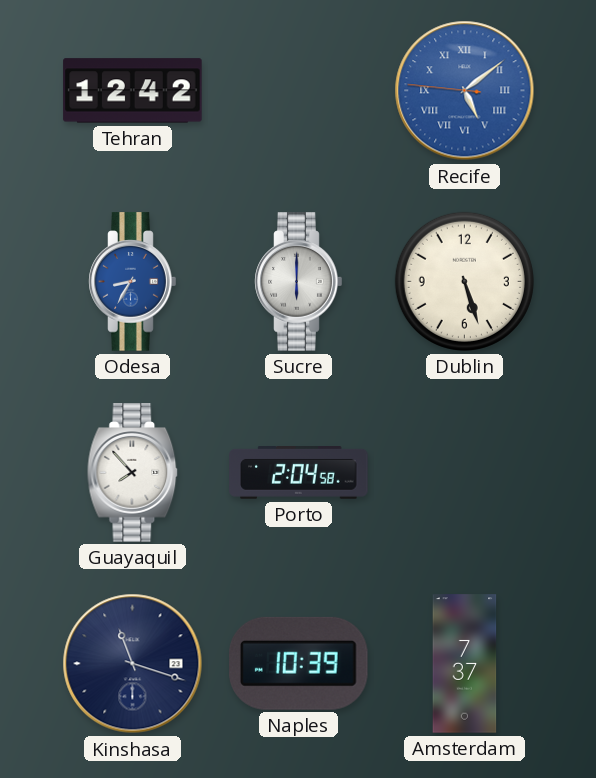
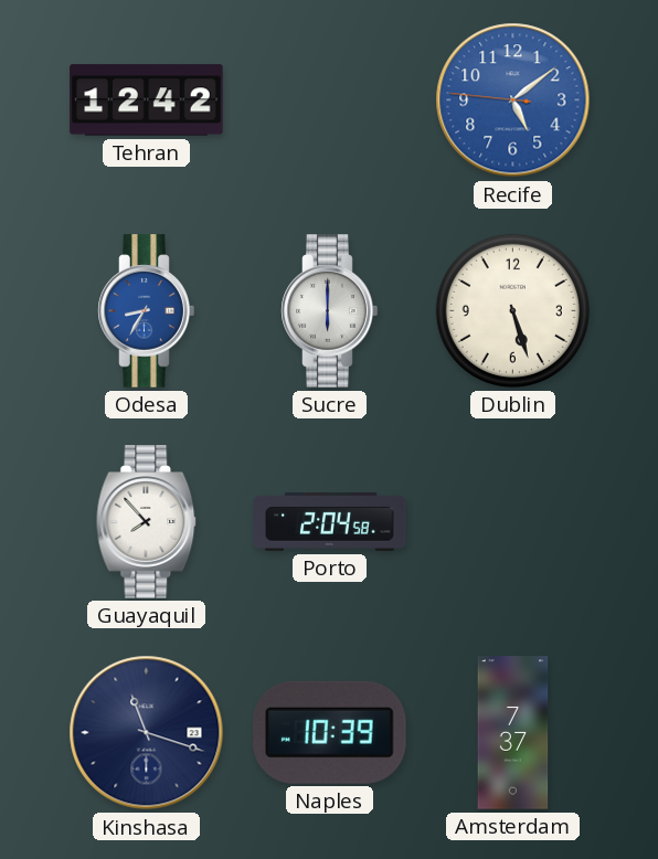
Recife numerals: Roman -> Arabic (513, 100)
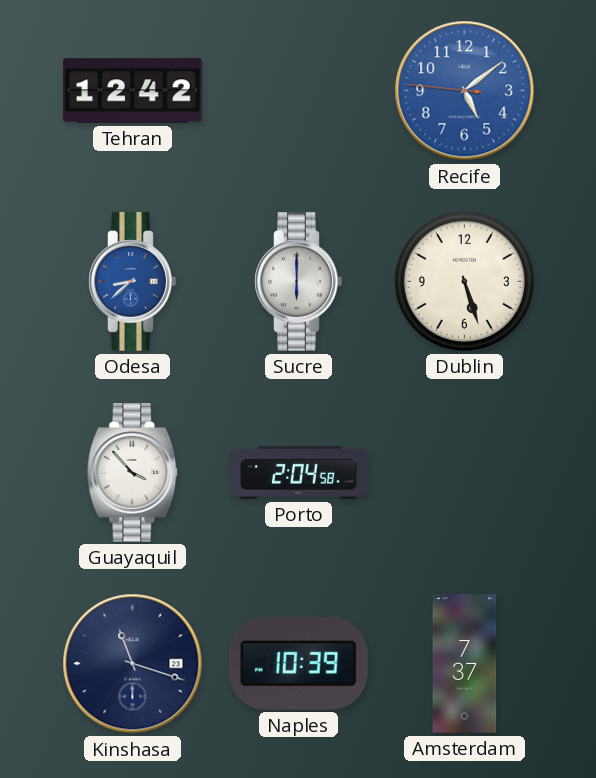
Odesa: 8:35 -> 8:38 (133, 282)
Guayaquil: 7:53 -> 3:53 (133, 473)
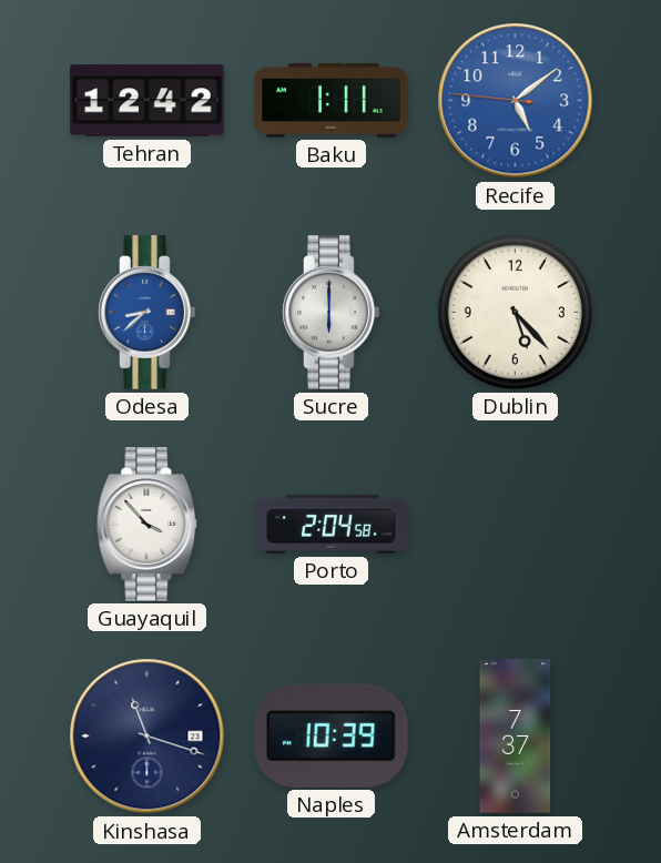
Baku: none -> 1:11 (332, 100)
Dublin: 5:27 -> 5:23 (515, 312)
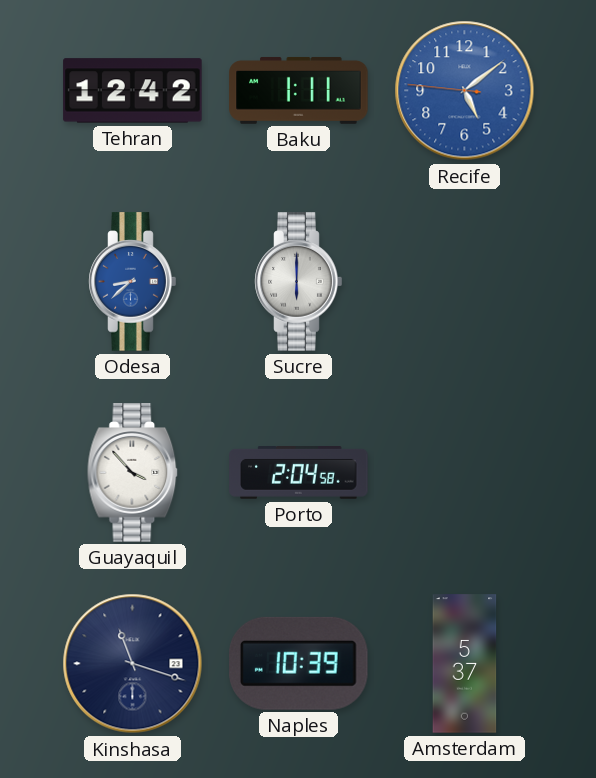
Dublin: 5:23 -> none (515, 312)
Amsterdam: 7:37 -> 5:37 (465, 664)
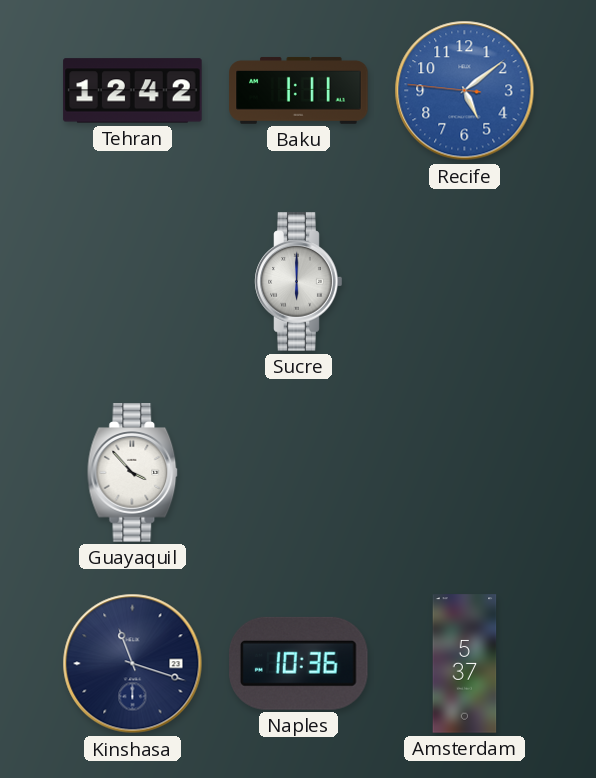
Odesa: 8:38 -> none (133, 282)
Porto: 2:04 -> none (299, 473)
Naples: 10:39 -> 10:36 (299, 663)
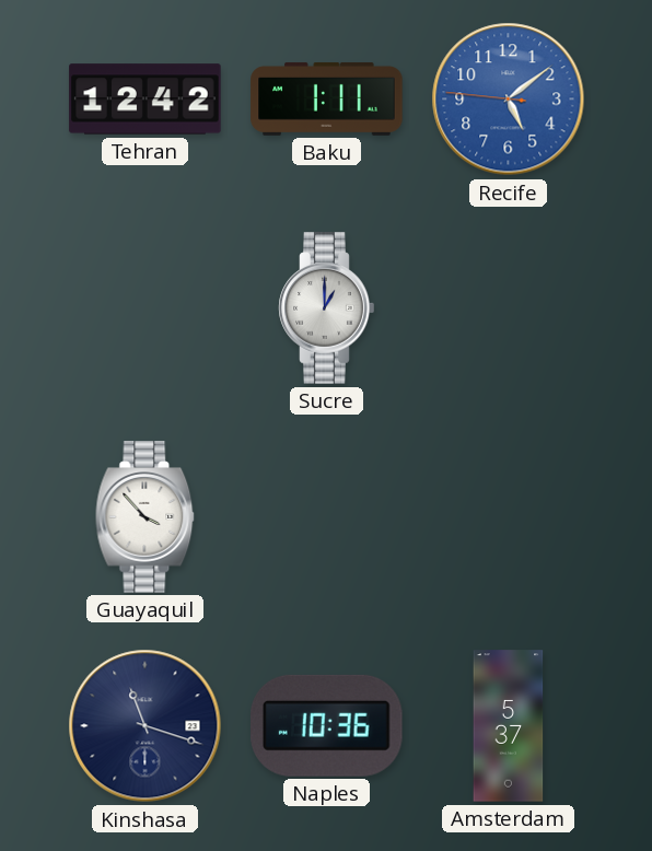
Sucre: 6:00 -> 1:00 (327, 308)
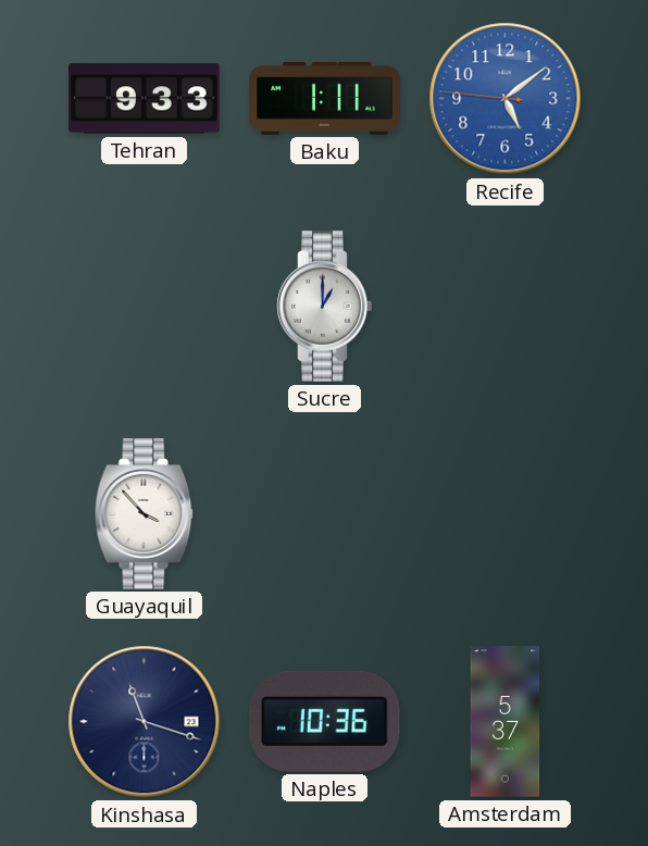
Tehran: 12:42 -> 9:33 (145, 99)
